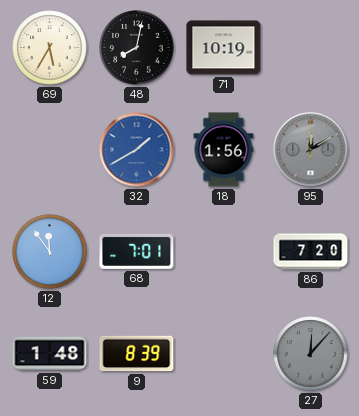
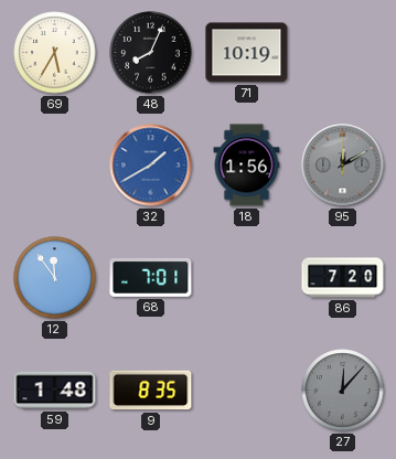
48: 8:02 -> 8:04 (151, 53)
9: 8:39 -> 8:35 (151, 391)
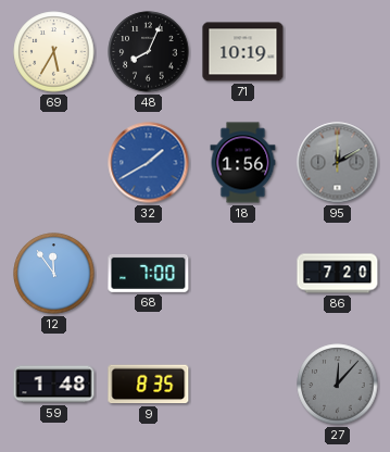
68: 7:01 -> 7:00 (149, 273)
